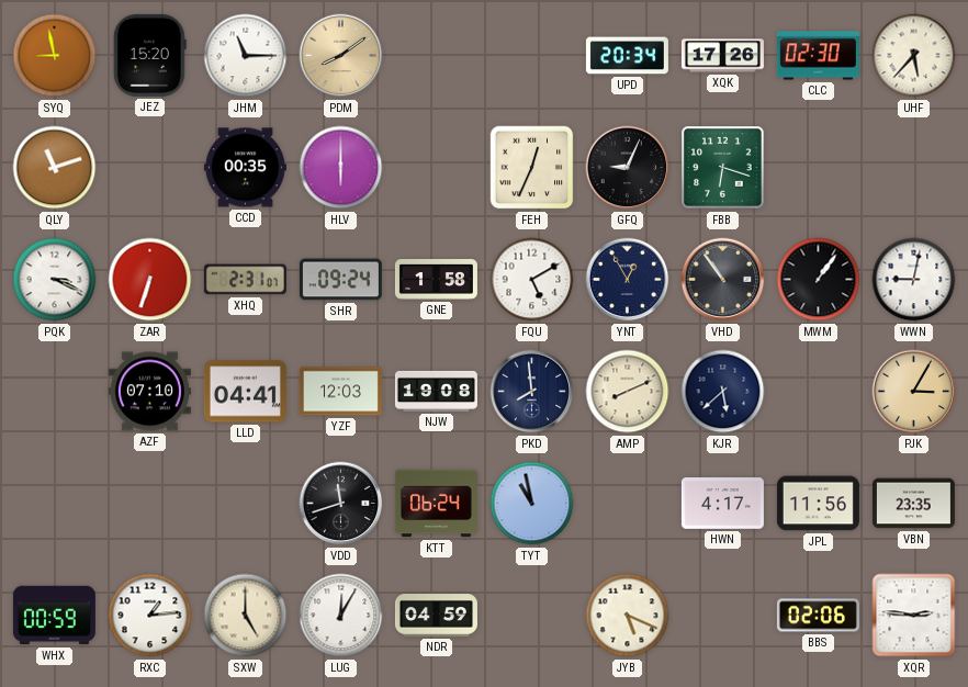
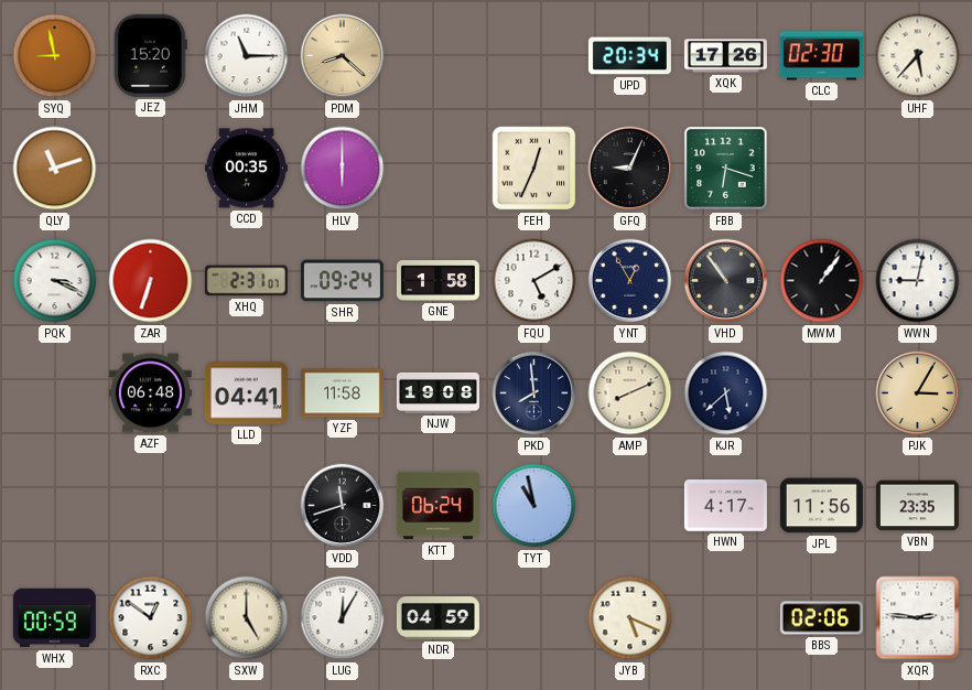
PDM: 8:09 -> 8:22 (343, 56)
AZF: 07:10 -> 06:48 (150, 393)
YZF: 12:03 -> 11:58 (342, 393)
RXC: 1:14 -> 12:51 (151, 618)
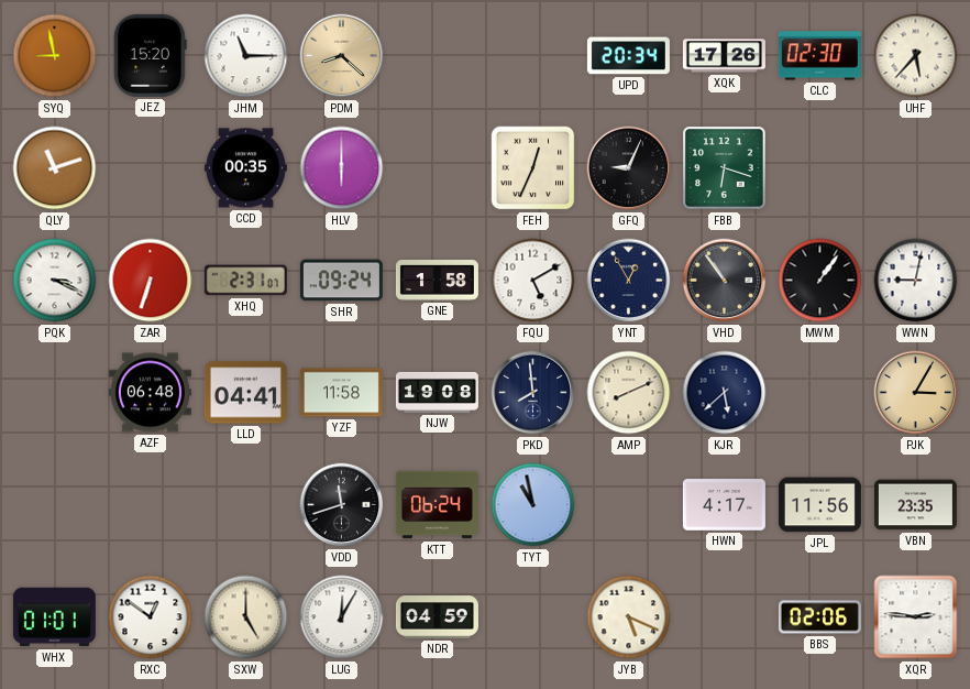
WHX: 00:59 -> 01:01 (54, 617)
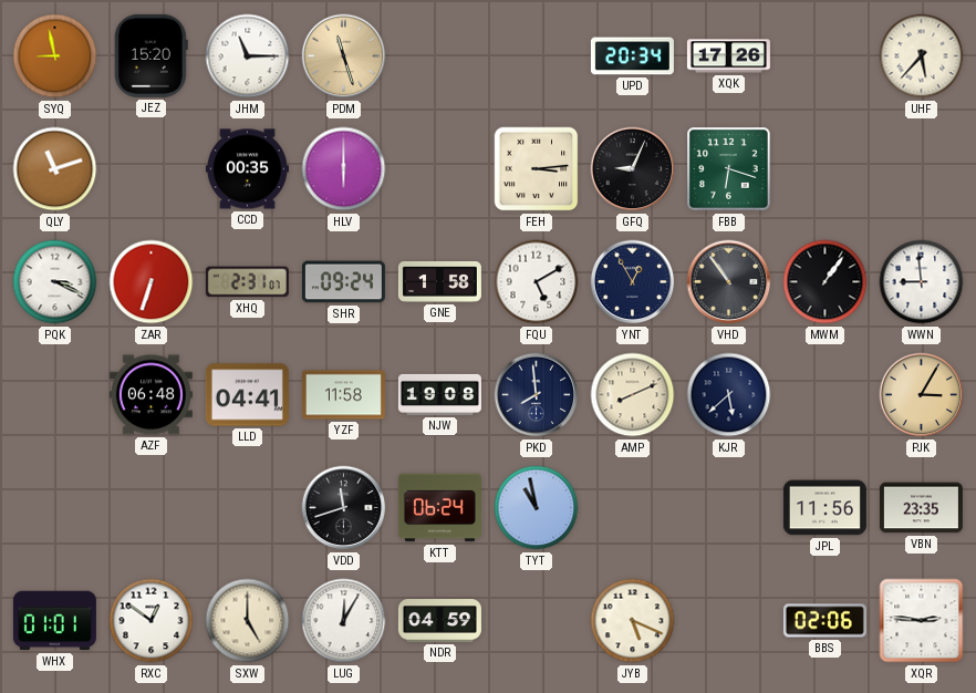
PDM: 8:22 -> 11:27 (344, 56)
CLC: 02:30 -> none (819, 56)
FEH: 12:34 -> 3:14 (537, 169)
WWN: 9:02 -> 8:59 (922, 282)
HWN: 4:17 -> none (724, 505)
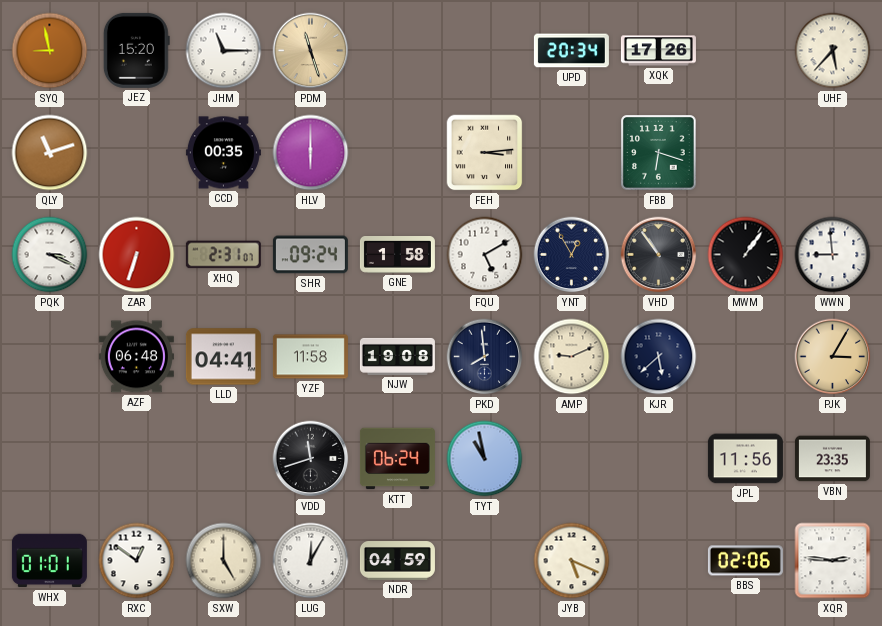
GFQ: 9:04 -> none (633, 169)
AMP: 8:11 -> 9:11 (572, 357)
